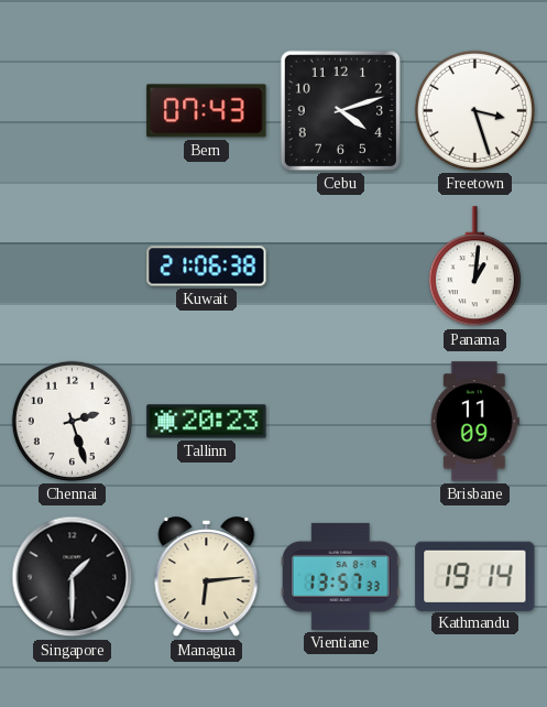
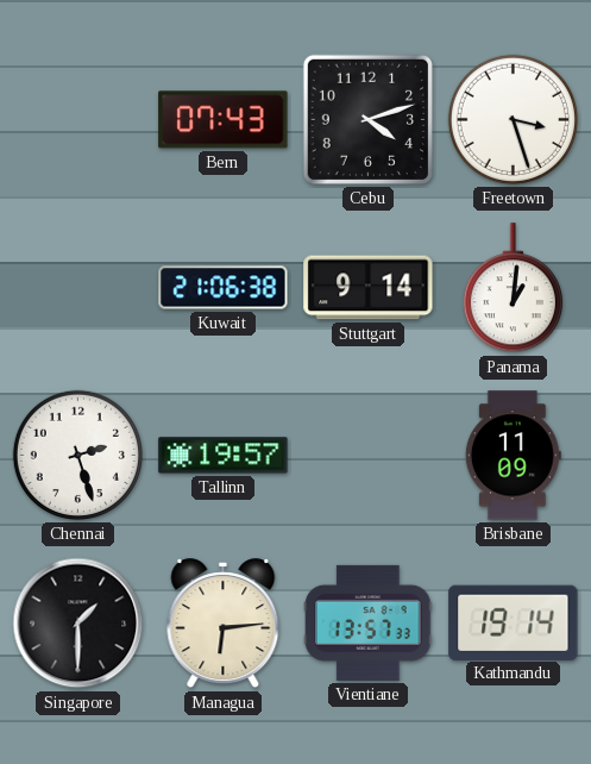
Stuttgart: none -> 9:14 (369, 288)
Tallinn: 20:23 -> 19:57 (224, 456)
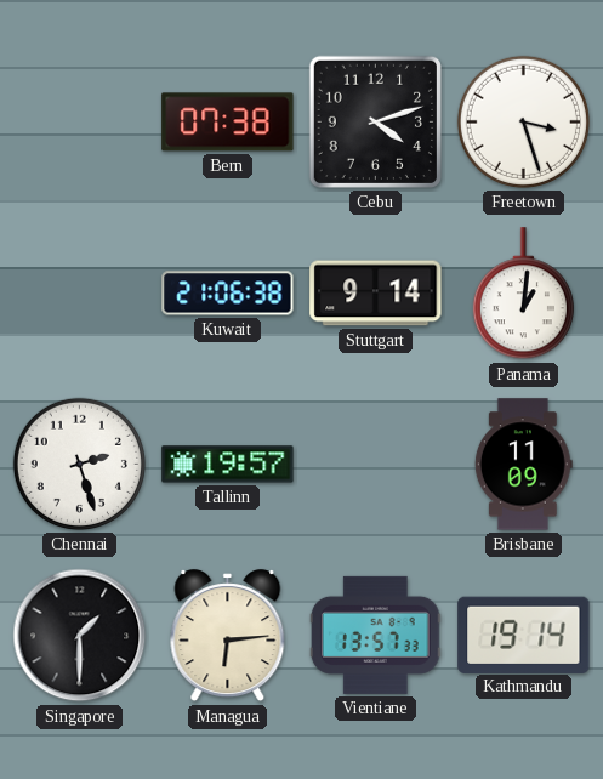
Bern: 07:43 -> 07:38 (228, 123)
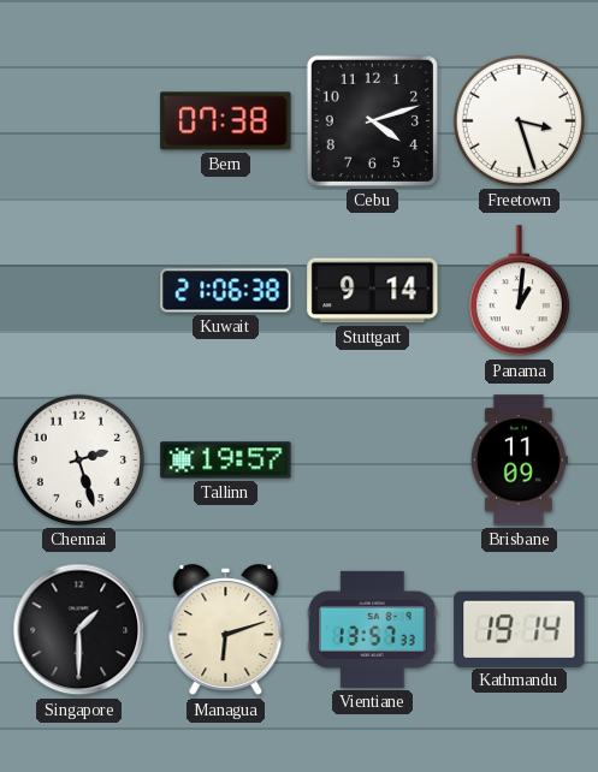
Managua: 6:14 -> 6:12 (226, 630)
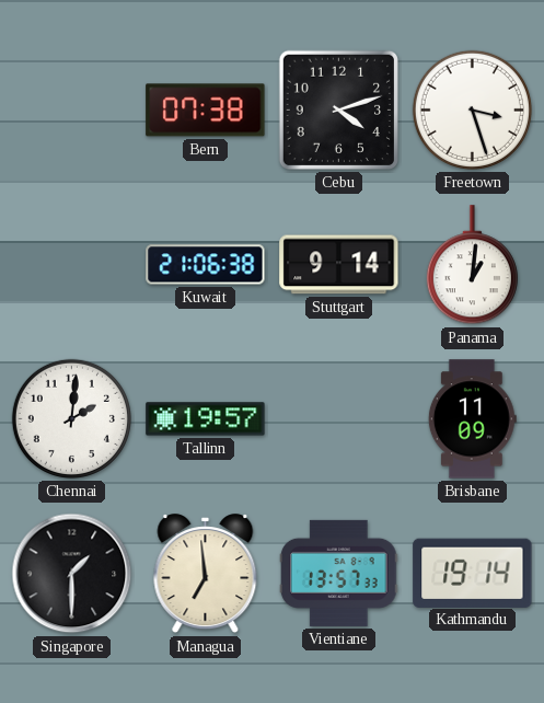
Chennai: 2:27 -> 2:01 (71, 418)
Managua: 6:12 -> 6:59 (206, 574)
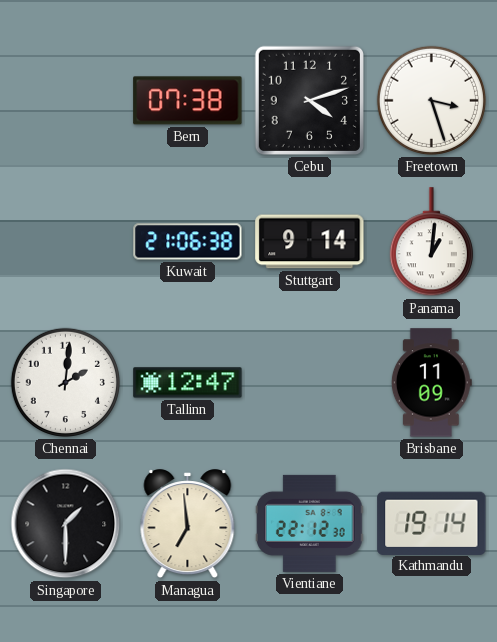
Tallinn: 19:57 -> 12:47 (188, 383)
Vientiane: 13:57 -> 22:12 (309, 523)
